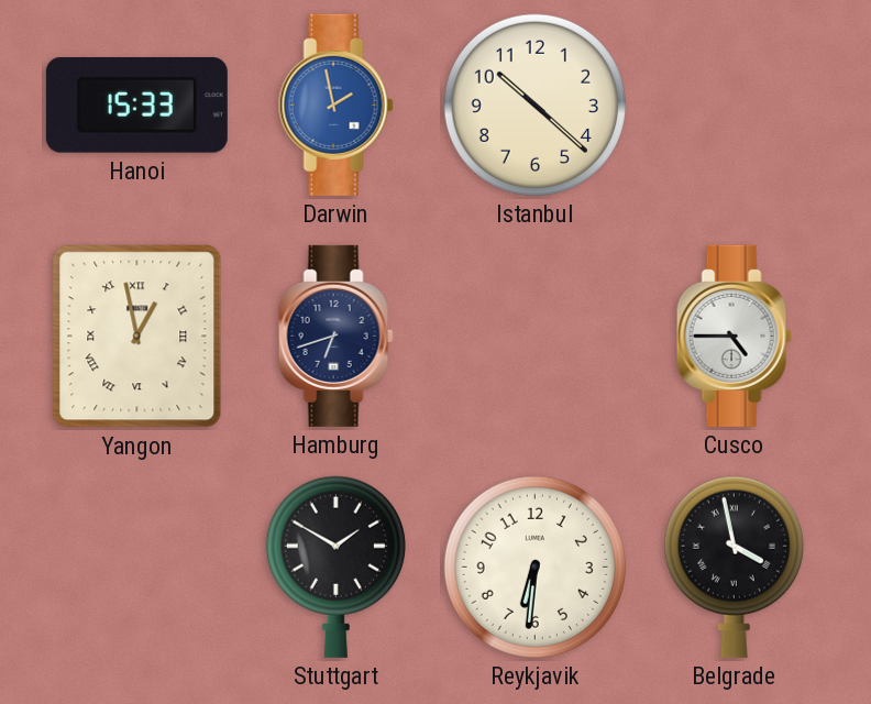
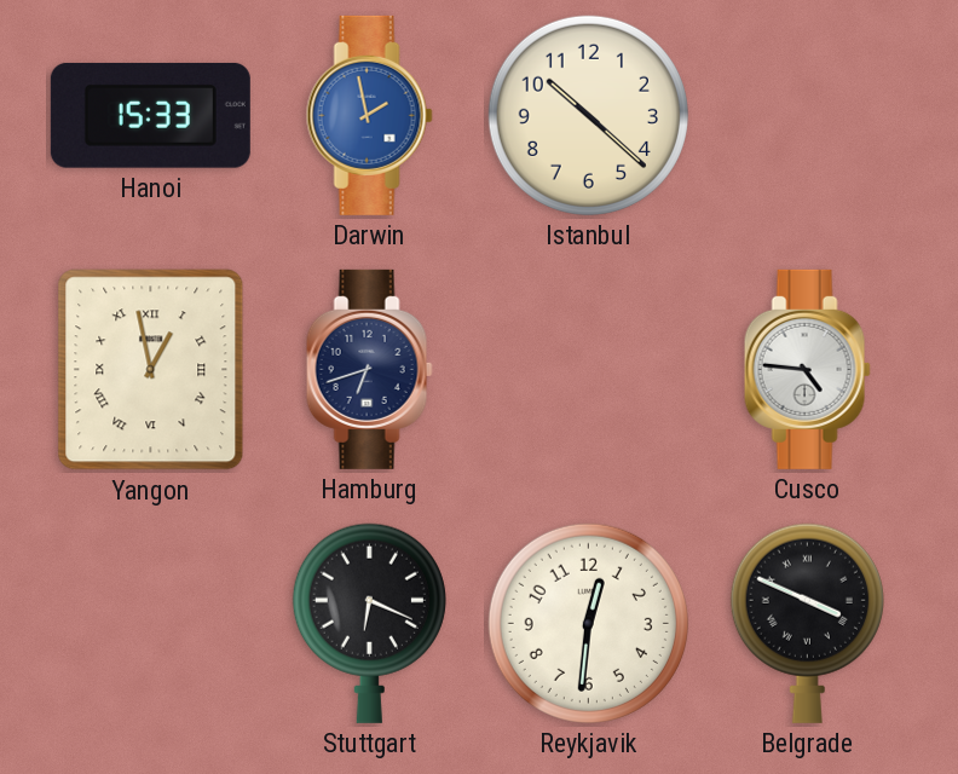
Cusco: 4:45 -> 4:46 (807, 369)
Stuttgart: 1:50 -> 6:19 (369, 623)
Reykjavik: 6:31 -> 12:31 (588, 623)
Belgrade: 3:58 -> 3:49 (807, 623)
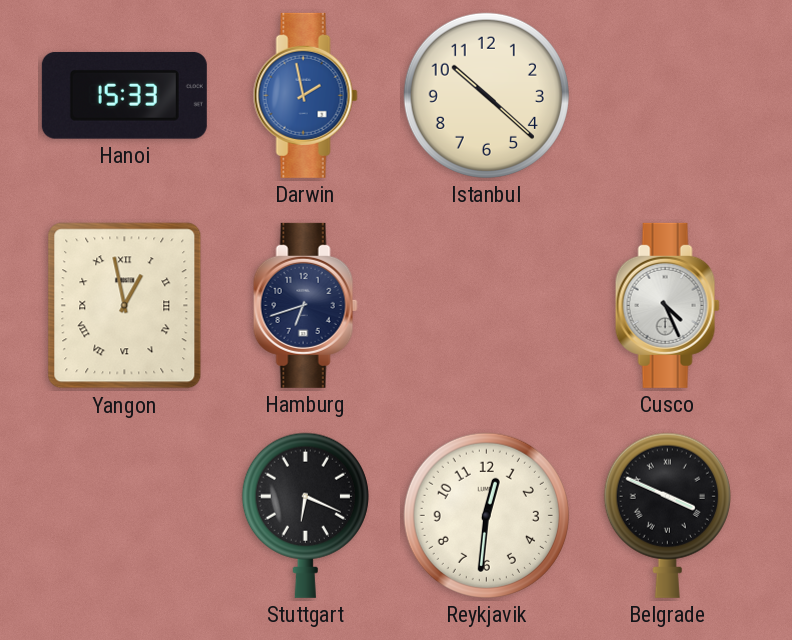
Cusco: 4:46 -> 4:26 (667, 305)
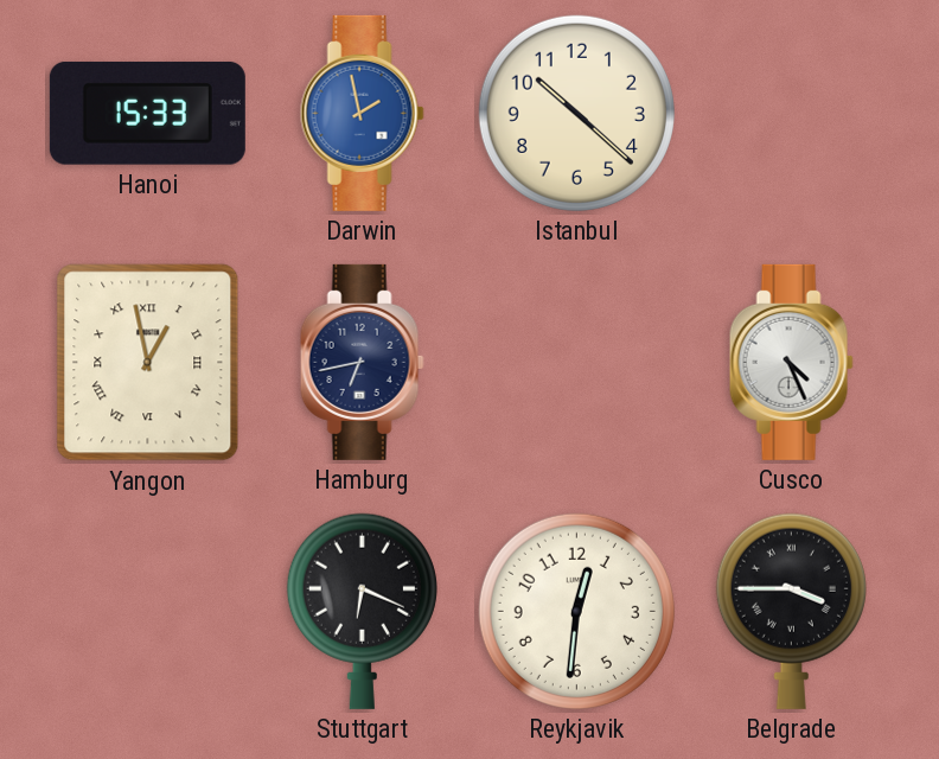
Hamburg: 6:42 -> 6:43 (362, 362)
Belgrade: 3:49 -> 3:45 (791, 611)
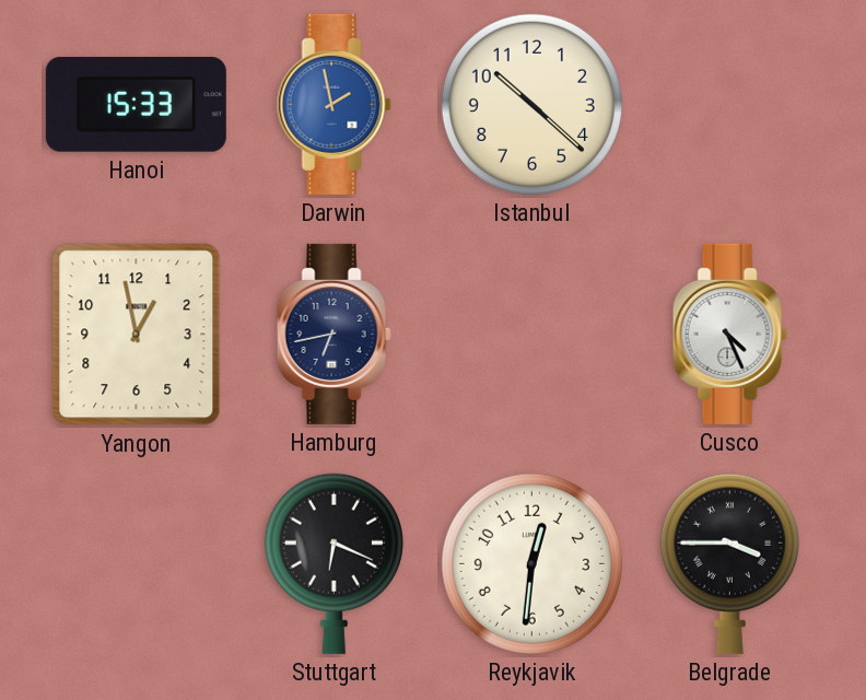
Yangon numerals: Roman -> Arabic (137, 335)
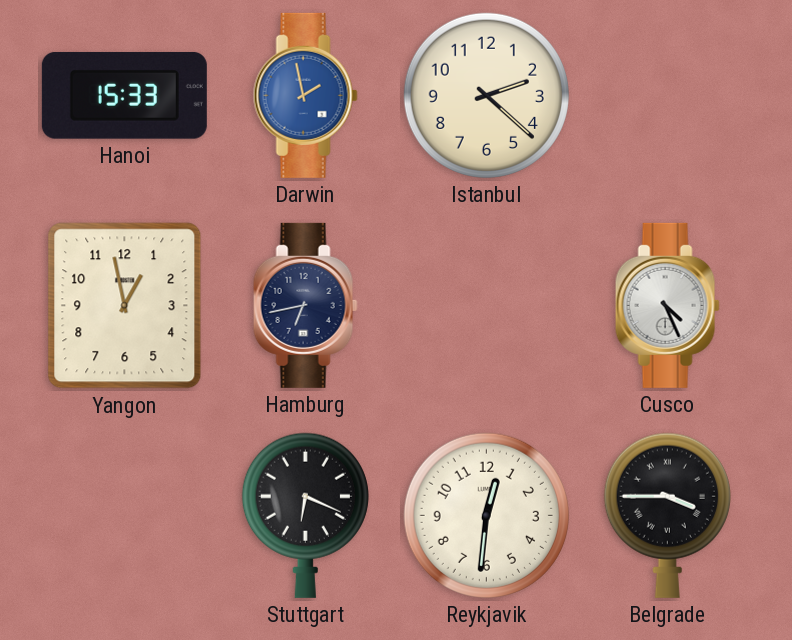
Istanbul: 10:22 -> 2:22 (486, 95)
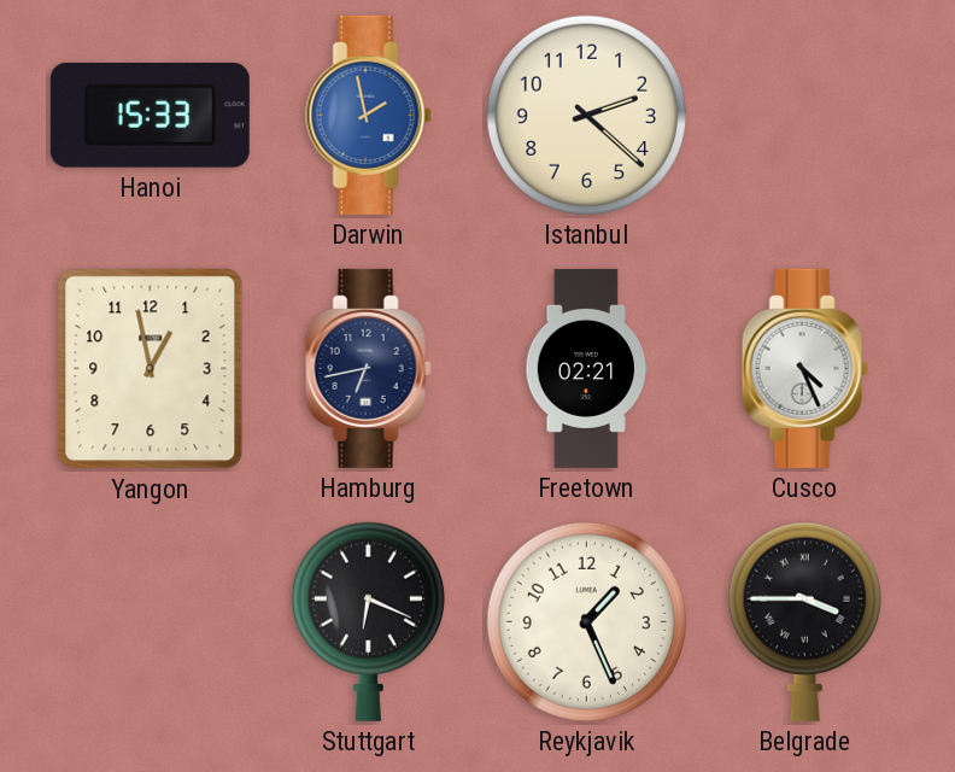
Freetown: none -> 02:21 (587, 368)
Reykjavik: 12:31 -> 1:26 (586, 621)
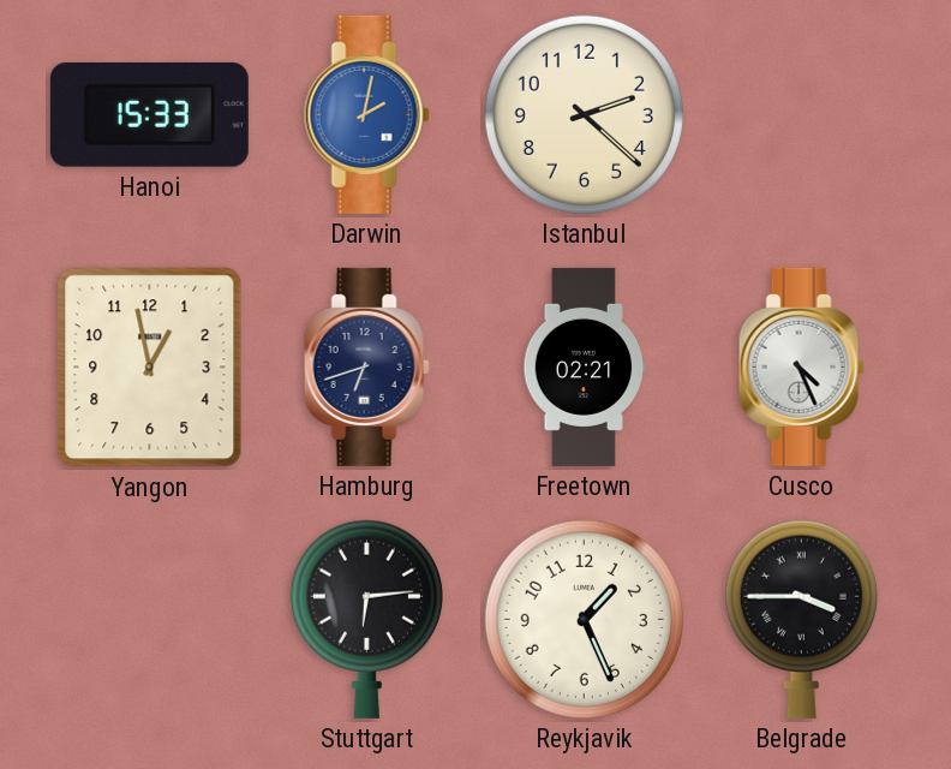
Darwin: 1:58 -> 2:02 (366, 114)
Hamburg: 6:43 -> 6:42 (366, 366)
Stuttgart: 6:19 -> 6:14 (366, 619)
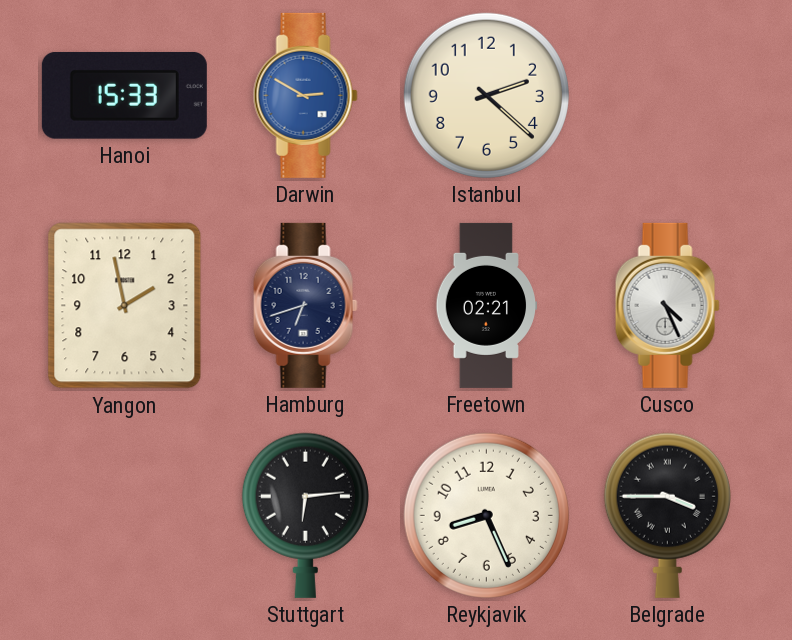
Darwin: 2:02 -> 2:50 (305, 95)
Yangon: 12:58 -> 1:58 (125, 306)
Reykjavik: 1:26 -> 8:26 (486, 515)
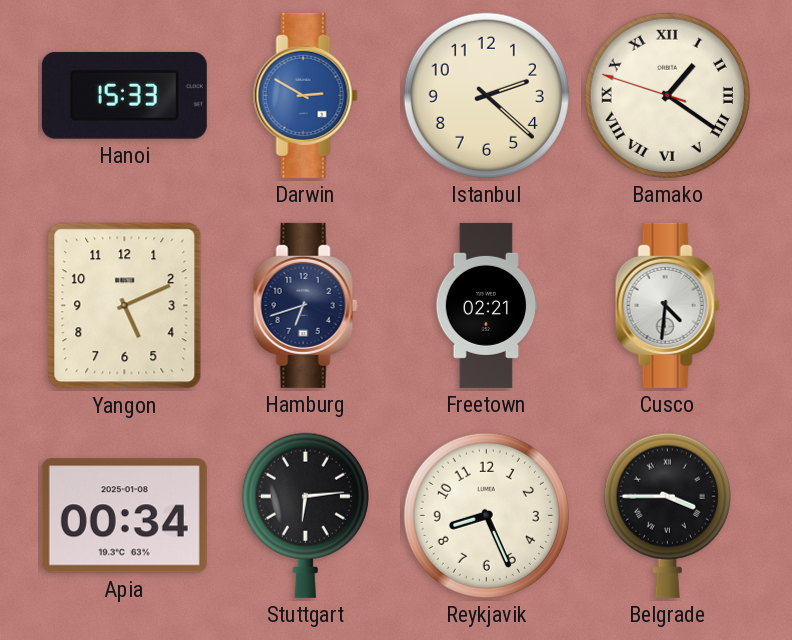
Bamako: none -> 1:20 (667, 95)
Yangon: 1:58 -> 5:11 (125, 306)
Cusco: 4:26 -> 4:31 (667, 305)
Apia: none -> 00:34 (124, 516)
